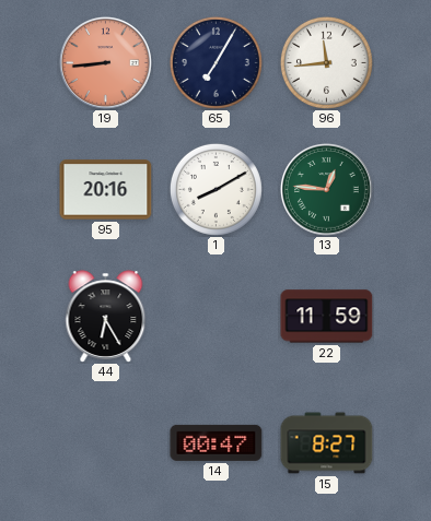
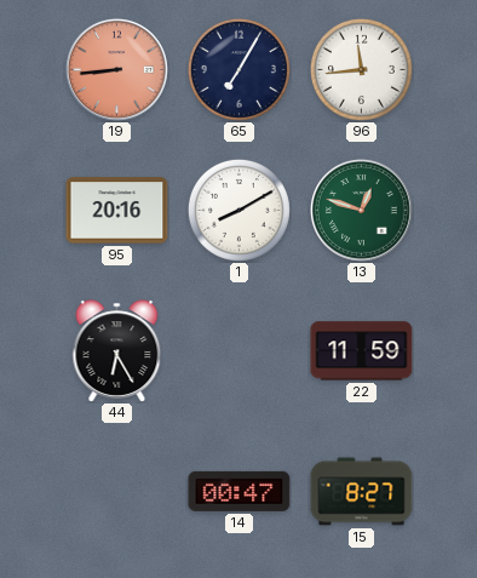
13: 12:46 -> 12:48 (362, 211)
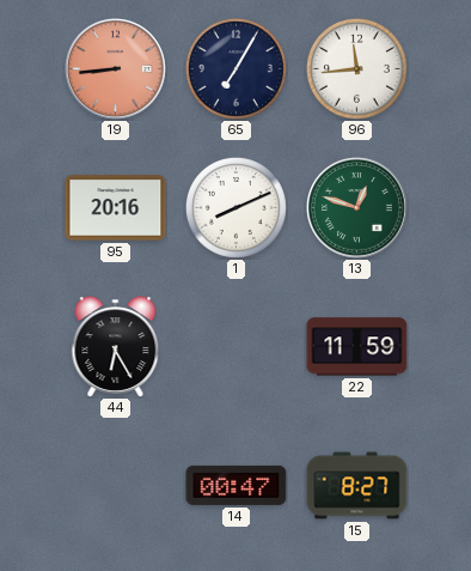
1: 8:10 -> 8:11 (235, 207)
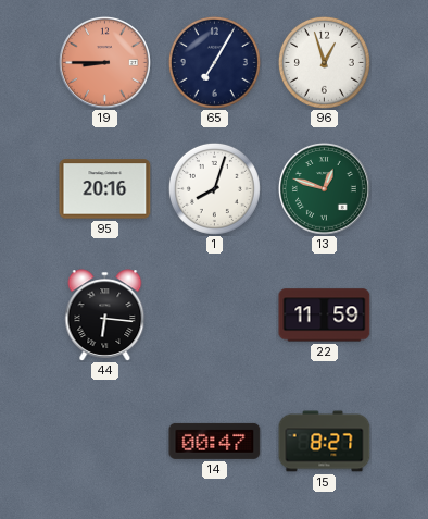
19: 8:44 -> 8:45 (105, 63)
96: 11:44 -> 12:57 (324, 62)
1: 8:11 -> 8:03 (214, 188)
44: 6:25 -> 6:16 (105, 316)
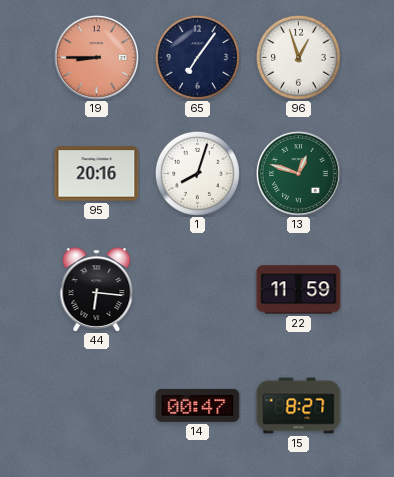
65: 7:05 -> 7:06 (197, 57)
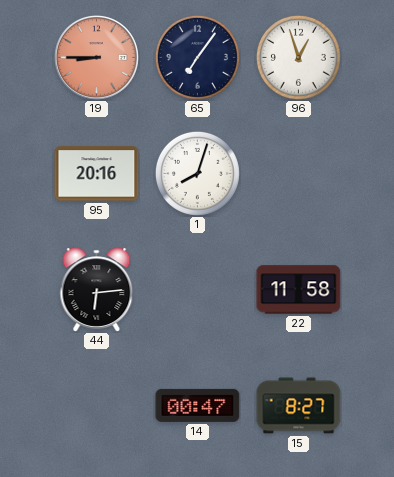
13: 12:48 -> none (299, 174)
44: 6:16 -> 6:14 (97, 290)
22: 11:59 -> 11:58 (299, 290)
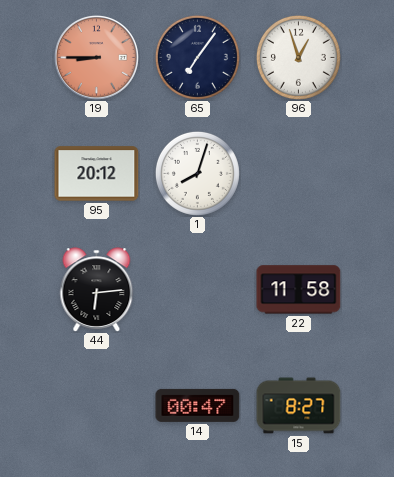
95: 20:16 -> 20:12 (97, 174)
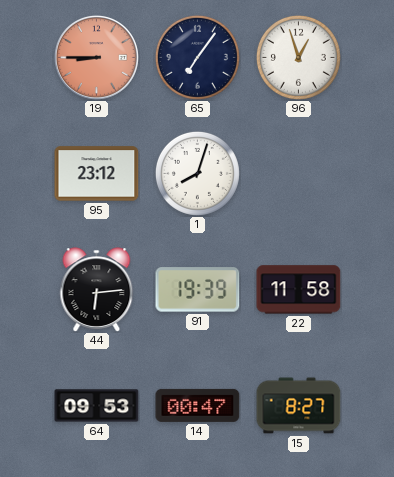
95: 20:12 -> 23:12 (97, 174)
91: none -> 19:39 (198, 290)
64: none -> 09:53 (97, 406)
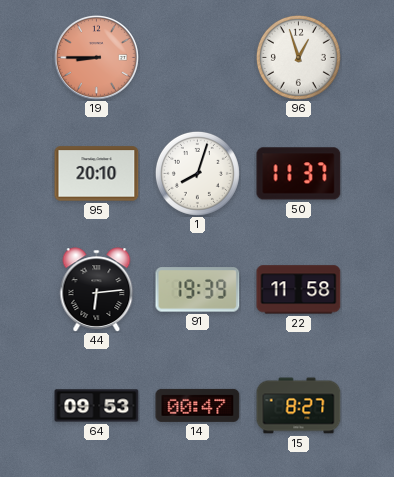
65: 7:06 -> none (197, 57)
95: 23:12 -> 20:10 (97, 174)
50: none -> 11:37 (299, 174)
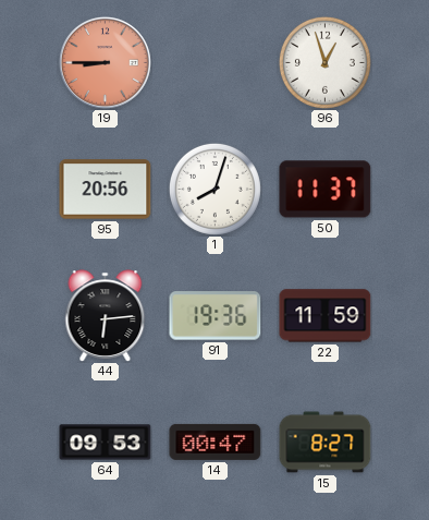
95: 20:10 -> 20:56 (106, 190)
91: 19:39 -> 19:36 (216, 316)
22: 11:58 -> 11:59 (326, 316)
